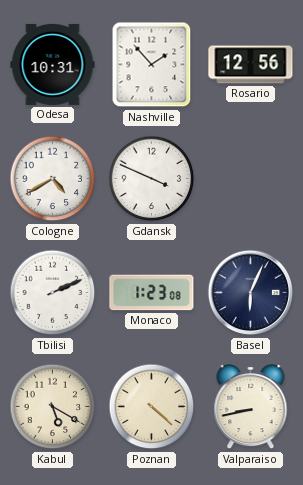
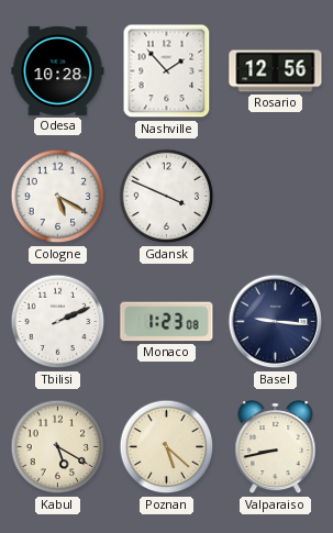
Odesa: 10:31 -> 10:28 (58, 70)
Cologne: 4:40 -> 5:20 (58, 197)
Basel: 6:04 -> 9:16 (276, 322)
Poznan: 4:22 -> 5:22 (167, 447)
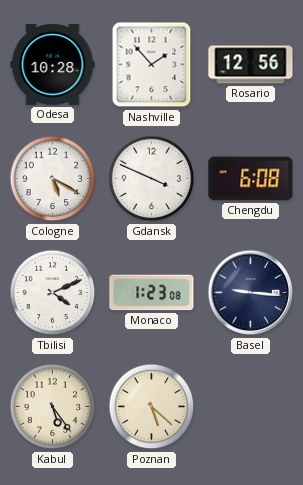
Chengdu: none -> 6:08 (251, 179)
Tbilisi: 2:11 -> 4:11 (53, 293)
Kabul: 5:20 -> 5:24 (53, 407)
Valparaiso: 8:43 -> none (276, 448)
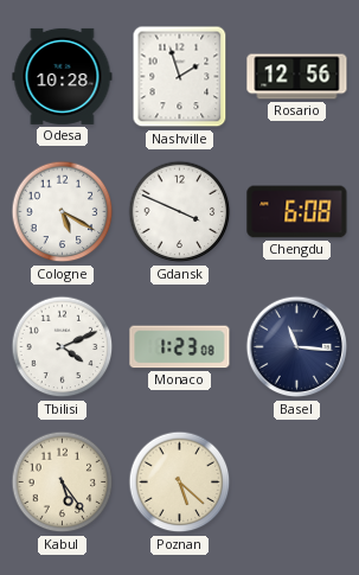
Nashville: 1:53 -> 1:57 (180, 77)
Basel: 9:16 -> 11:16 (297, 347)
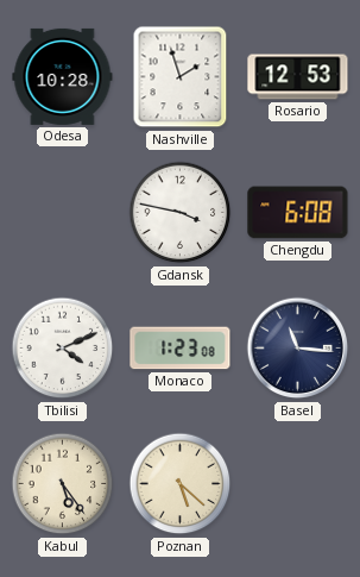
Rosario: 12:56 -> 12:53 (298, 77)
Cologne: 5:20 -> none (63, 212)
Gdansk: 3:49 -> 3:47 (181, 213)
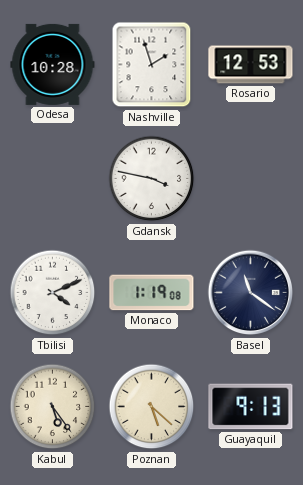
Chengdu: 6:08 -> none (298, 213)
Monaco: 1:23 -> 1:19 (152, 293)
Basel: 11:16 -> 11:21 (251, 293)
Guayaquil: none -> 9:13 (251, 407)
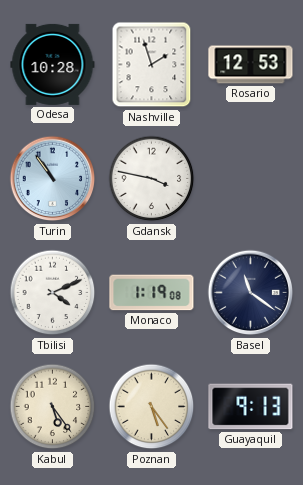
Turin: none -> 10:54 (53, 179)
Poznan: 5:22 -> 5:24 (152, 407)
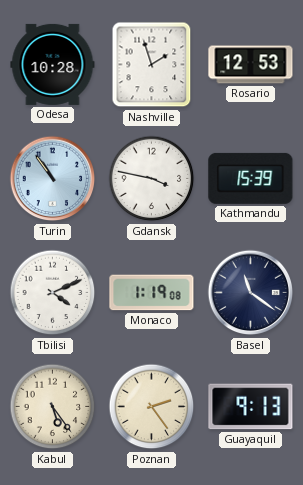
Kathmandu: none -> 15:39 (251, 178)
Poznan: 5:24 -> 2:24 (152, 407)
